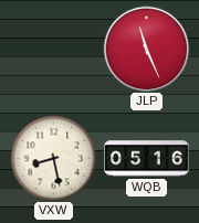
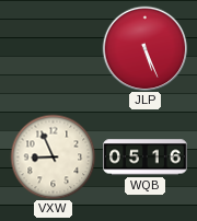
JLP: 11:26 -> 5:26 (144, 48)
VXW: 8:28 -> 8:56 (53, 156)
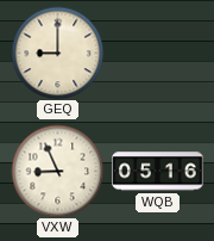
GEQ: none -> 9:00 (57, 52)
JLP: 5:26 -> none (144, 48)
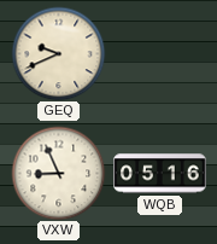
GEQ: 9:00 -> 9:41 (58, 53)
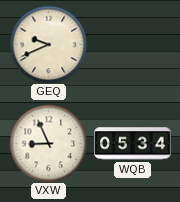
WQB: 05:16 -> 05:34 (133, 144)
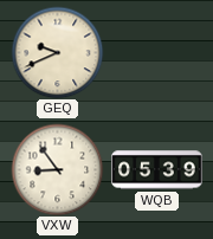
VXW: 8:56 -> 8:54 (57, 169)
WQB: 05:34 -> 05:39 (157, 170)
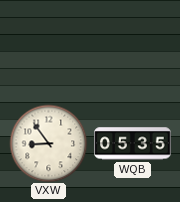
GEQ: 9:41 -> none (57, 52)
WQB: 05:39 -> 05:35 (133, 144)
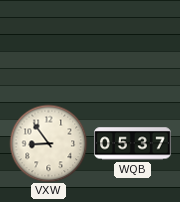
WQB: 05:35 -> 05:37 (133, 144)
